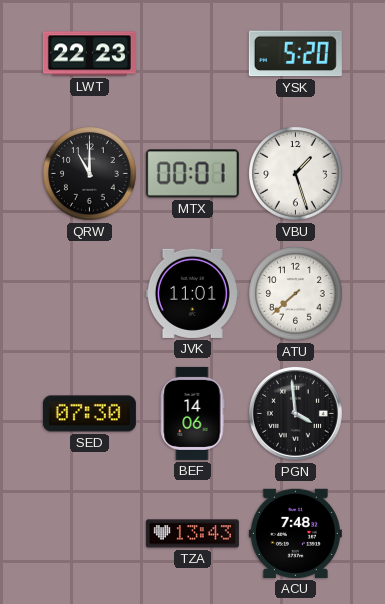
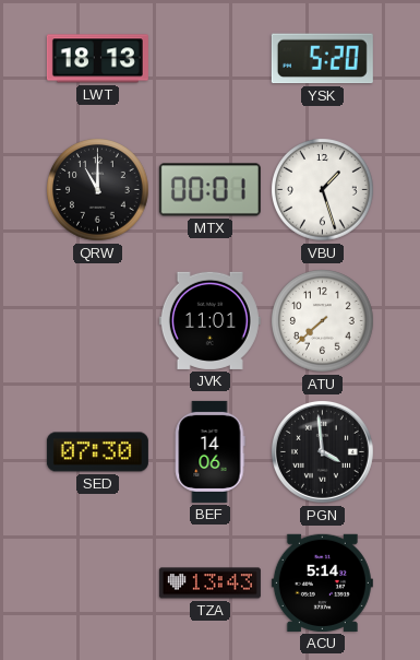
LWT: 22:23 -> 18:13 (97, 59)
ACU: 7:48 -> 5:14 (322, 582)
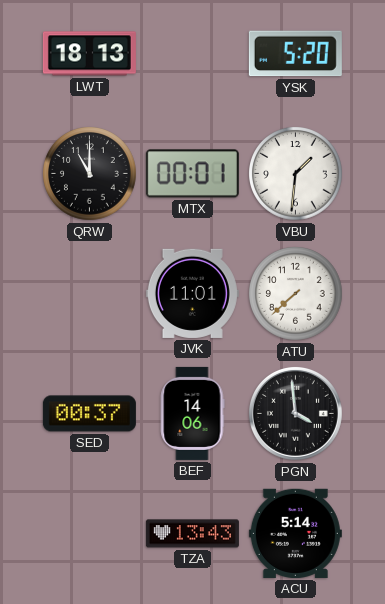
VBU: 1:27 -> 1:31 (296, 174)
SED: 07:30 -> 00:37 (89, 414)
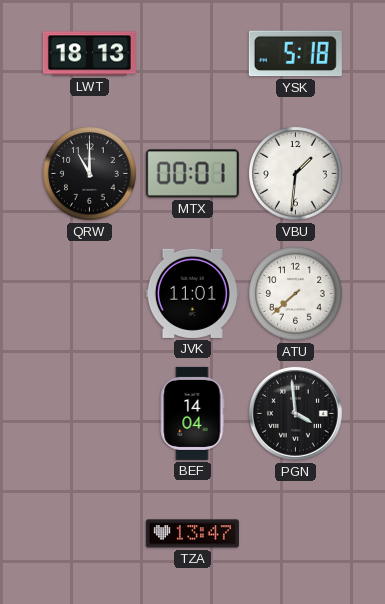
YSK: 5:20 -> 5:18 (295, 54)
SED: 00:37 -> none (89, 414)
BEF: 14:06 -> 14:04 (193, 413)
TZA: 13:43 -> 13:47 (192, 534)
ACU: 5:14 -> none (295, 533)
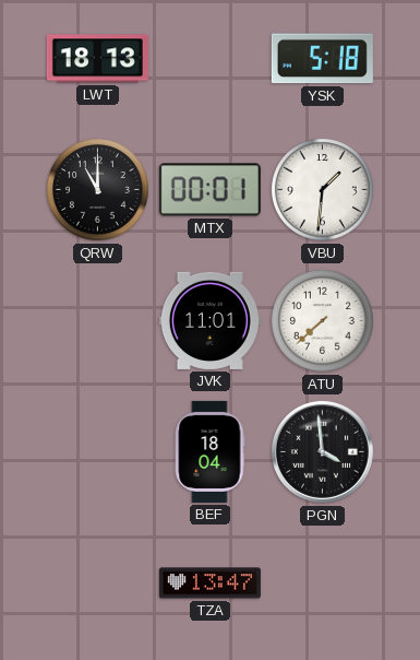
BEF: 14:04 -> 18:04 (211, 451)
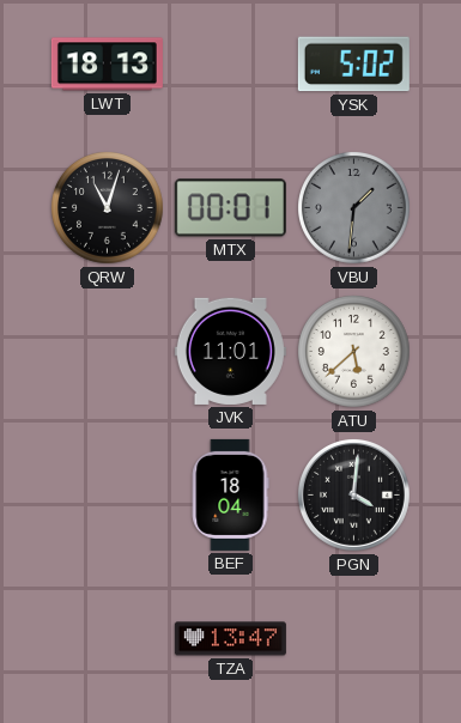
YSK: 5:18 -> 5:02 (353, 65)
QRW: 11:00 -> 11:03 (108, 208)
VBU dial: white -> grey (354, 208)
ATU: 7:38 -> 5:38 (354, 352)
PGN: 3:59 -> 4:01 (353, 494)
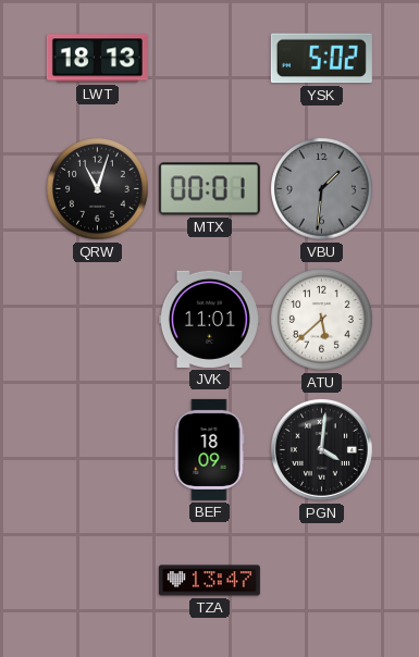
BEF: 18:04 -> 18:09 (210, 449)
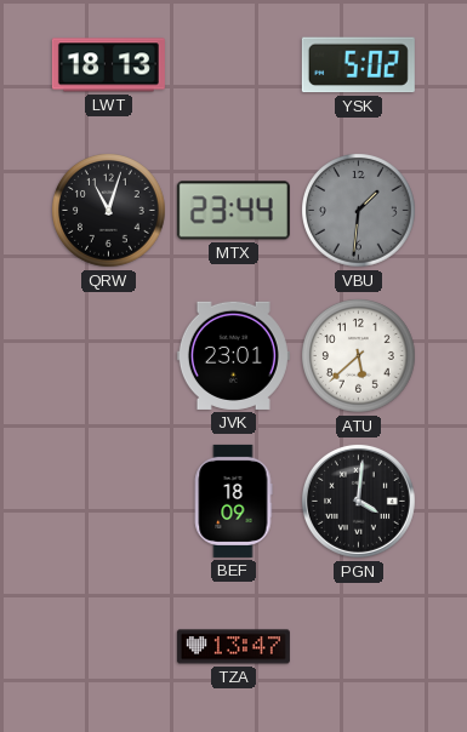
MTX: 00:01 -> 23:44 (233, 211)
JVK: 11:01 -> 23:01 (233, 355)
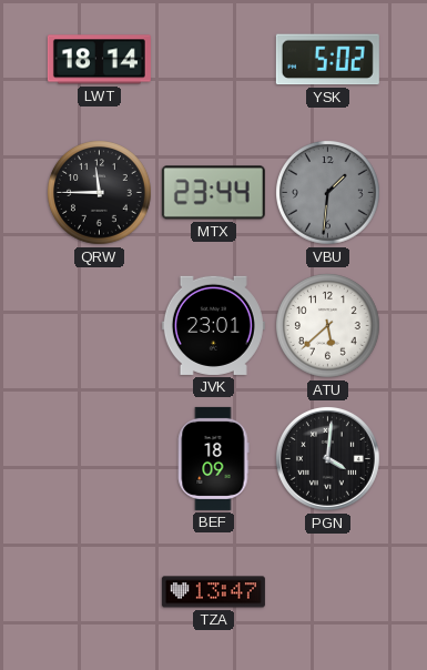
LWT: 18:13 -> 18:14 (99, 60)
QRW: 11:03 -> 11:45 (100, 193)
